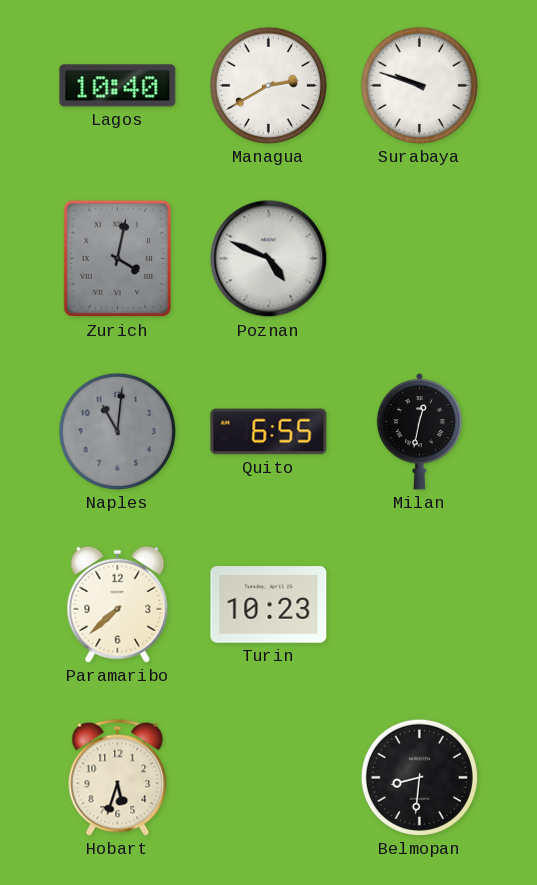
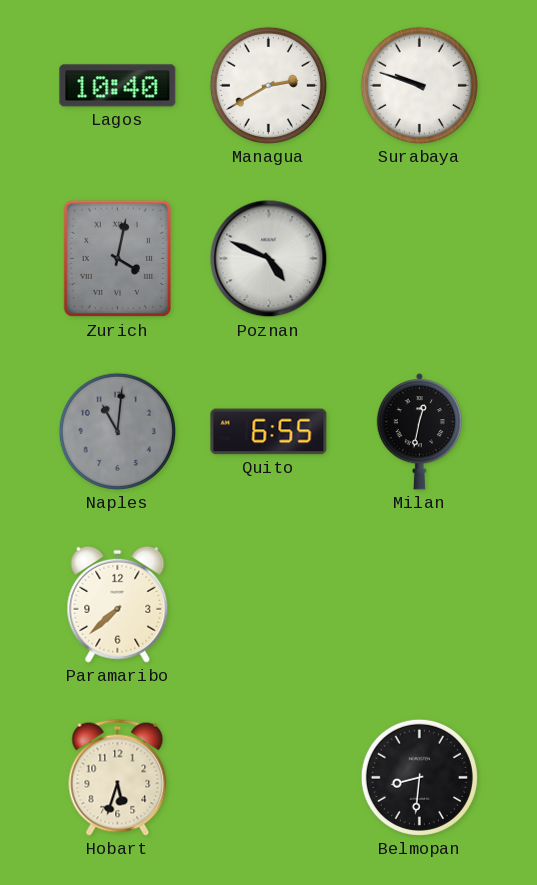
Turin: 10:23 -> none (269, 605)
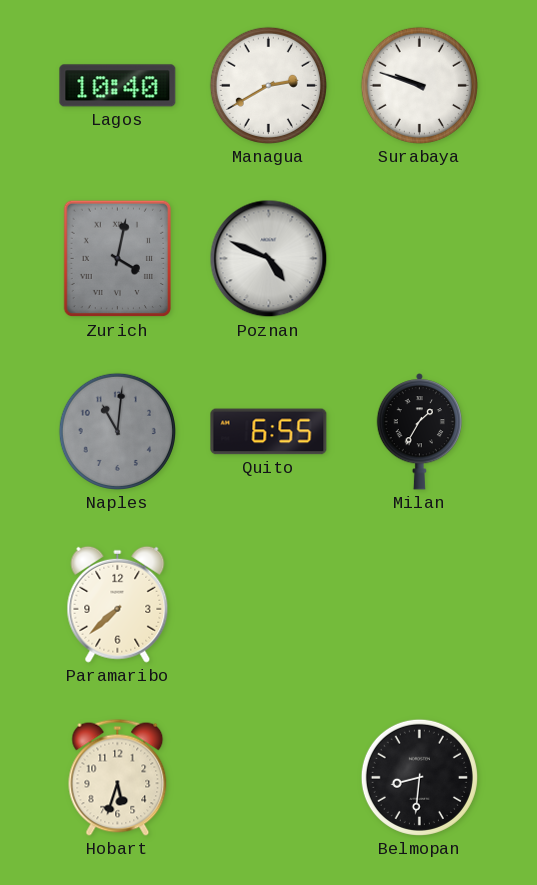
Milan: 12:32 -> 1:35 (419, 432)
